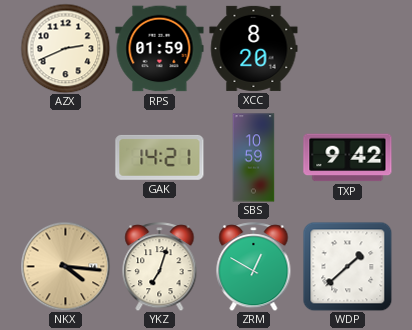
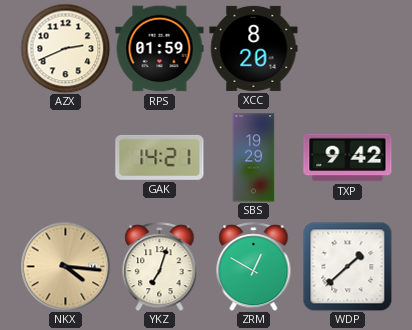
SBS: 10:59 -> 19:29 (254, 158)
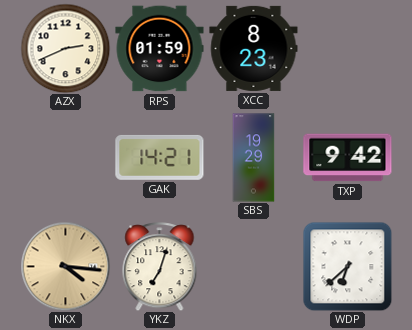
XCC: 8:20 -> 8:23 (254, 48)
ZRM: 12:50 -> none (254, 267)
WDP: 1:38 -> 6:38 (347, 266)
